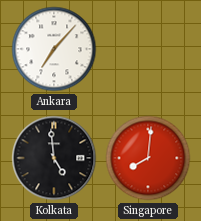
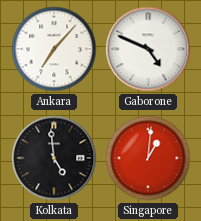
Gaborone: none -> 4:49 (148, 49)
Singapore: 8:01 -> 1:01 (148, 158)
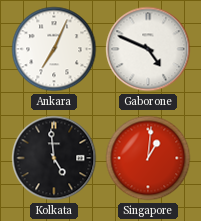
Ankara: 7:07 -> 7:04 (54, 49)
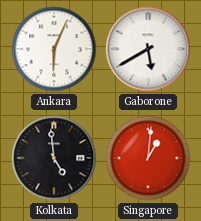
Ankara: 7:04 -> 6:04 (54, 49)
Gaborone: 4:49 -> 5:40 (148, 49)
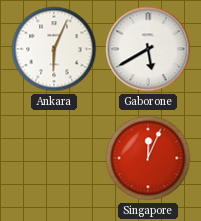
Kolkata: 4:59 -> none (54, 158)
Singapore: 1:01 -> 12:04 (148, 158)
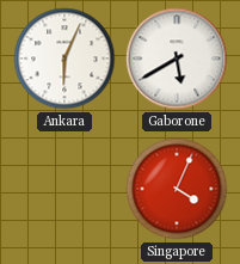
Singapore: 12:04 -> 4:04 (177, 189)
